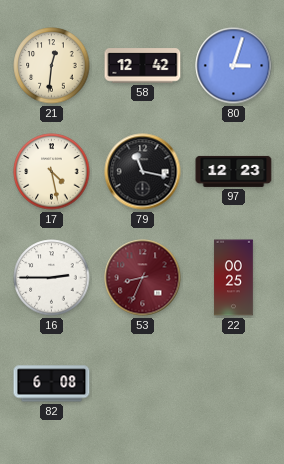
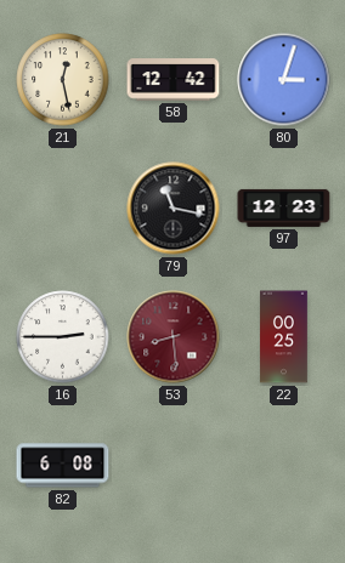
21: 12:31 -> 12:28 (63, 80)
17: 4:28 -> none (52, 172)
53: 8:34 -> 8:29 (174, 337)
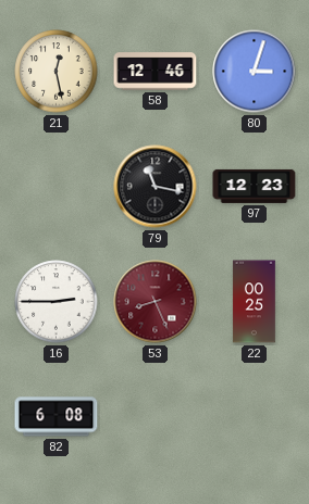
58: 12:42 -> 12:46 (156, 72)
53: 8:29 -> 8:26 (156, 302)
